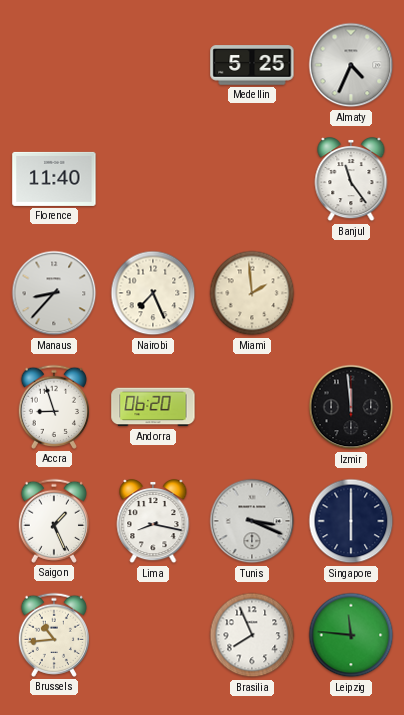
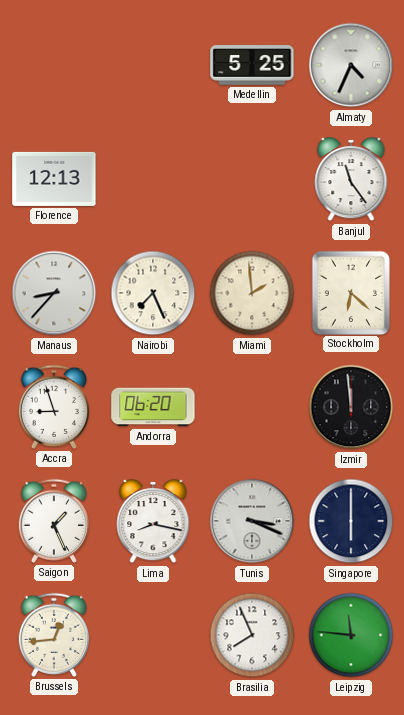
Florence: 11:40 -> 12:13 (54, 179)
Stockholm: none -> 6:22 (351, 292)
Brussels: 10:44 -> 12:44 (53, 635)
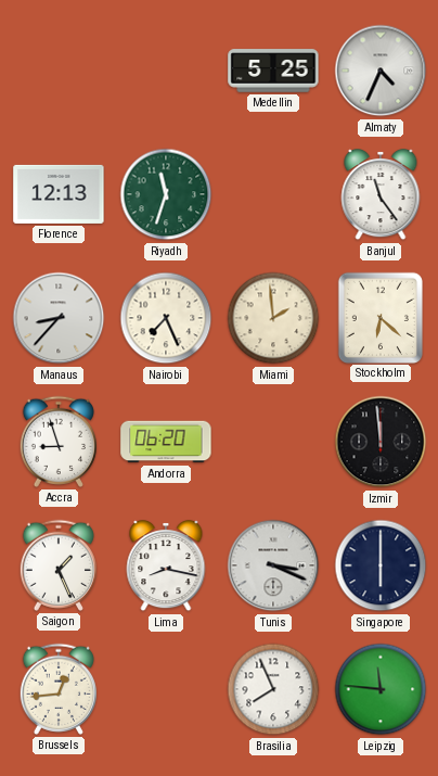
Riyadh: none -> 11:33 (166, 194)
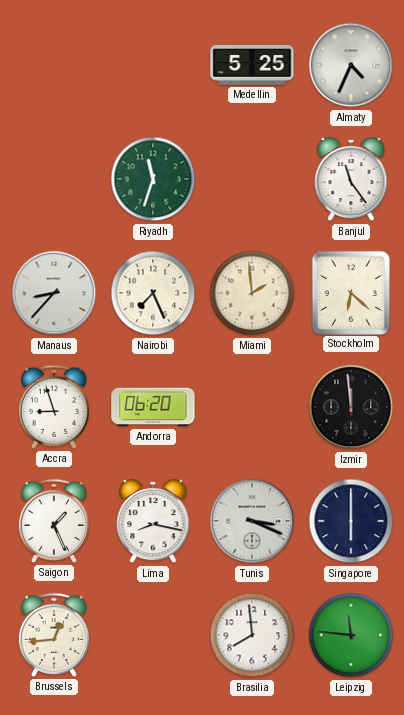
Florence: 12:13 -> none (59, 194)
Brasilia: 7:56 -> 7:59 (252, 635)
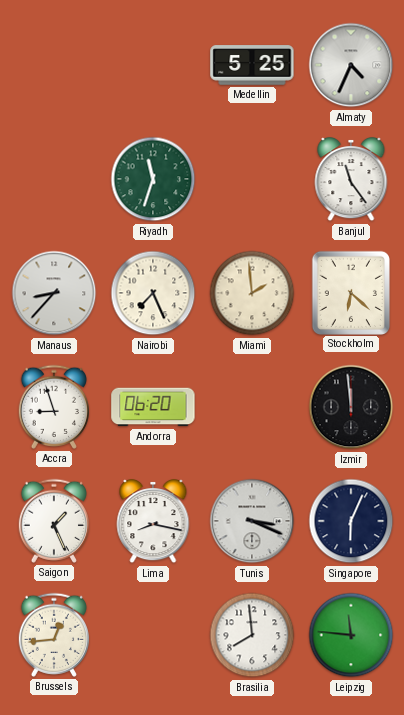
Singapore: 6:00 -> 6:04 (351, 521)
